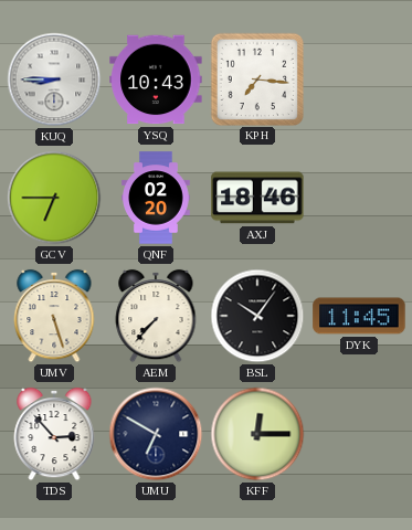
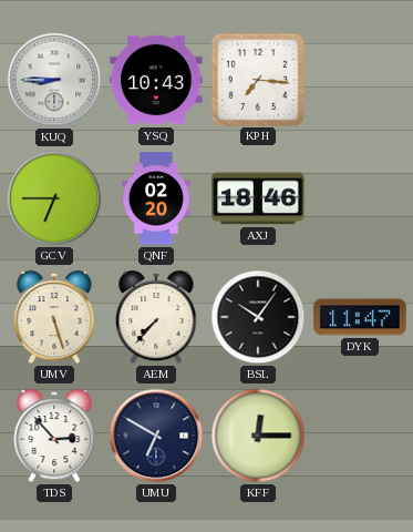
DYK: 11:45 -> 11:47 (360, 317)
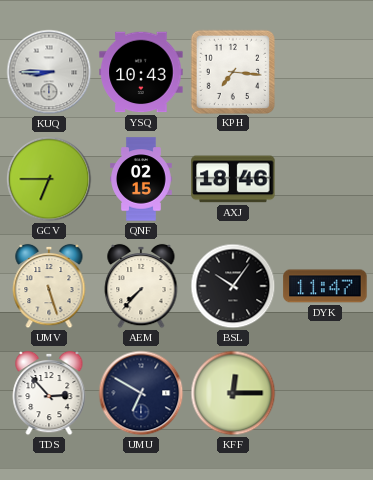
QNF: 02:20 -> 02:15 (142, 179)
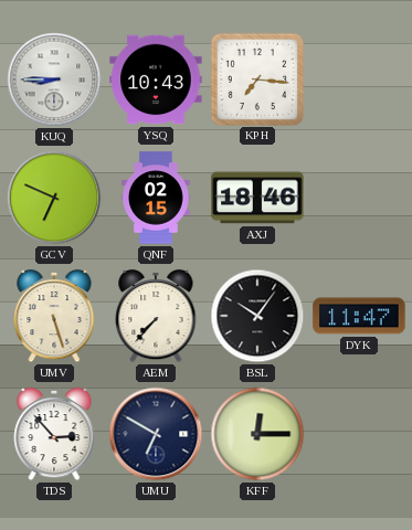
GCV: 6:45 -> 6:49 (54, 198)
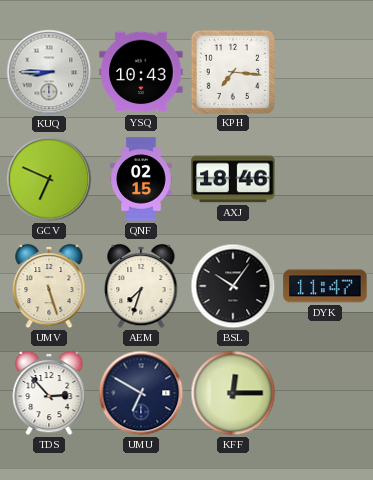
AEM: 7:37 -> 7:33 (141, 286)
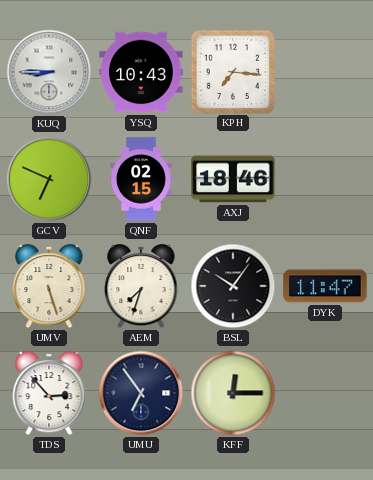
UMU: 6:50 -> 6:54 (141, 393)
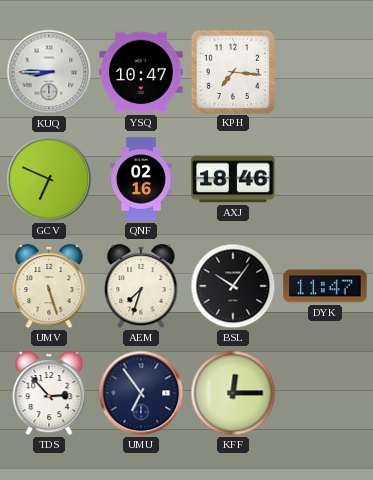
YSQ: 10:43 -> 10:47 (141, 72)
QNF: 02:15 -> 02:16 (142, 179)
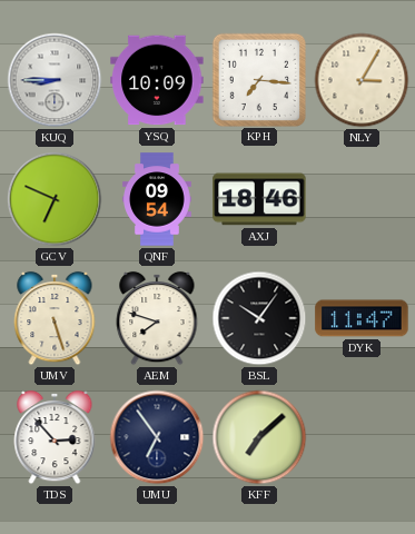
YSQ: 10:47 -> 10:09 (157, 80)
NLY: none -> 3:05 (362, 80)
QNF: 02:16 -> 09:54 (158, 199)
AEM: 7:33 -> 7:48 (157, 318)
KFF: 12:15 -> 7:08 (259, 437)
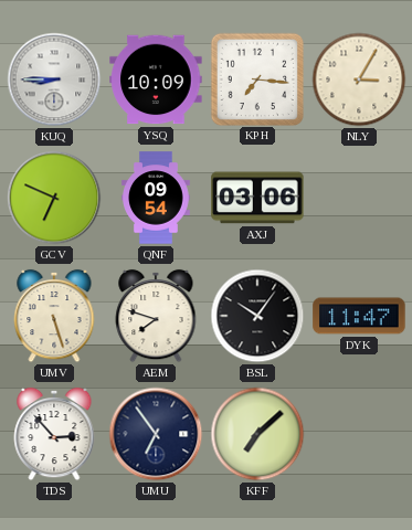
AXJ: 18:46 -> 03:06 (257, 198)
